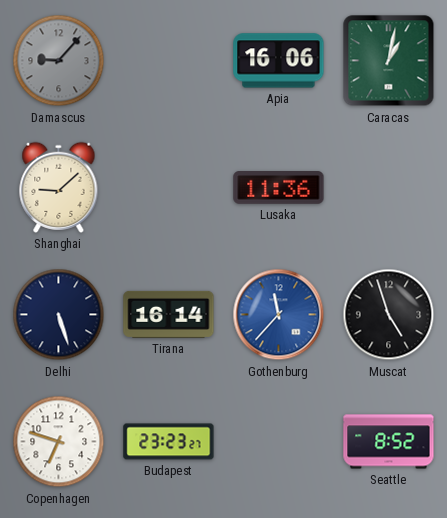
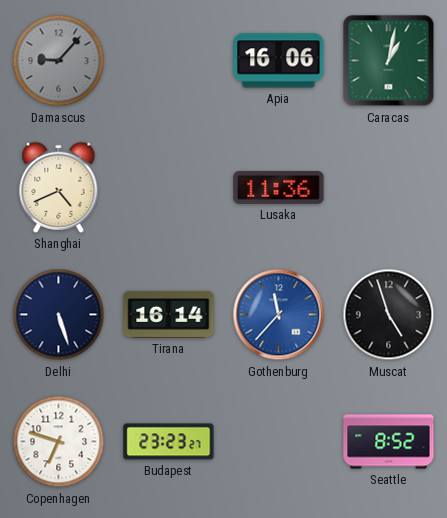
Shanghai: 9:08 -> 4:41 (59, 187)
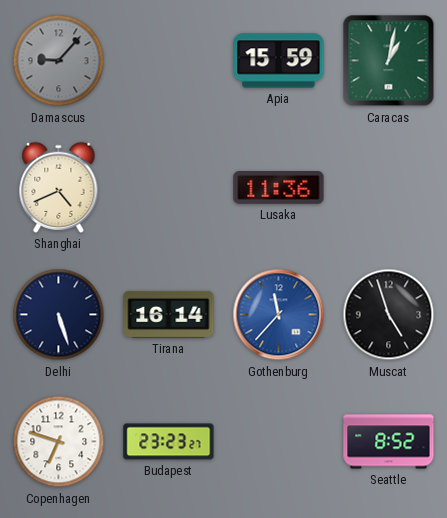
Apia: 16:06 -> 15:59 (279, 61)
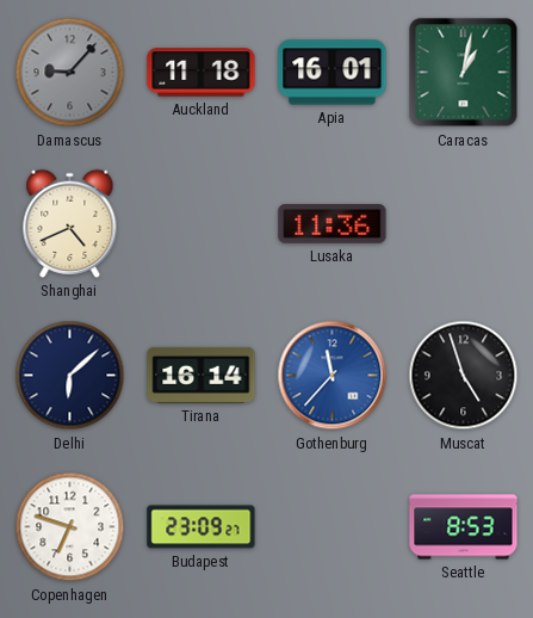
Auckland: none -> 11:18 (202, 73)
Apia: 15:59 -> 16:01 (333, 73)
Delhi: 5:27 -> 6:08 (70, 376)
Budapest: 23:23 -> 23:09 (202, 527)
Seattle: 8:52 -> 8:53 (464, 527)
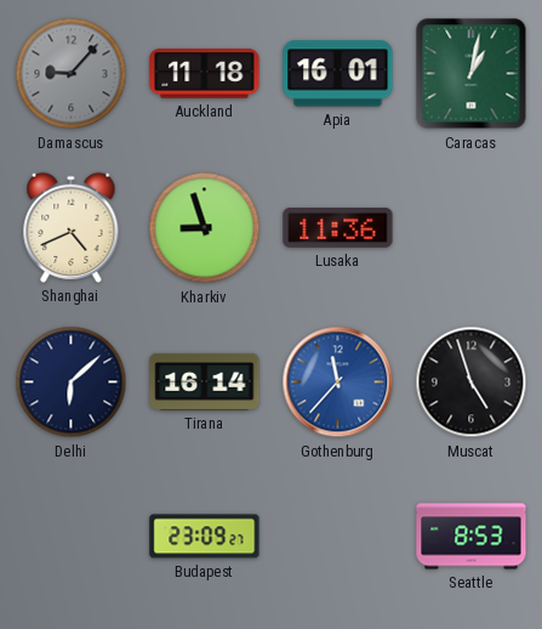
Kharkiv: none -> 8:57 (205, 228)
Copenhagen: 6:48 -> none (70, 527)
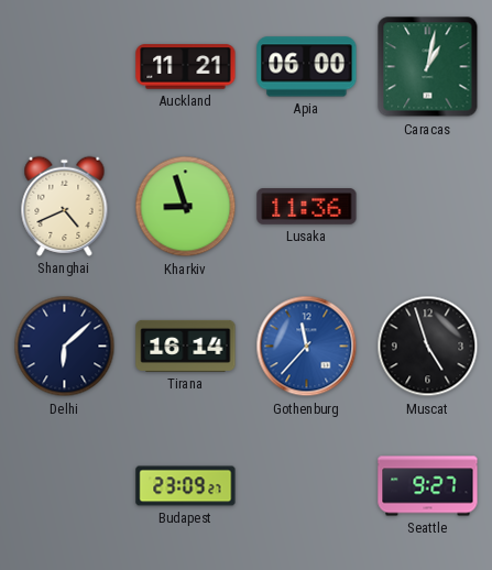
Damascus: 9:07 -> none (72, 74)
Auckland: 11:18 -> 11:21 (186, 67)
Apia: 16:01 -> 06:00 (307, 67)
Seattle: 8:53 -> 9:27 (428, 486)
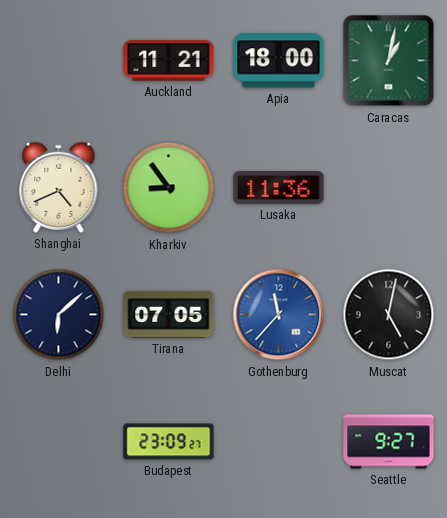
Apia: 06:00 -> 18:00 (279, 61)
Kharkiv: 8:57 -> 8:54 (169, 188)
Tirana: 16:14 -> 07:05 (169, 314)
Muscat: 4:57 -> 5:02 (389, 315)
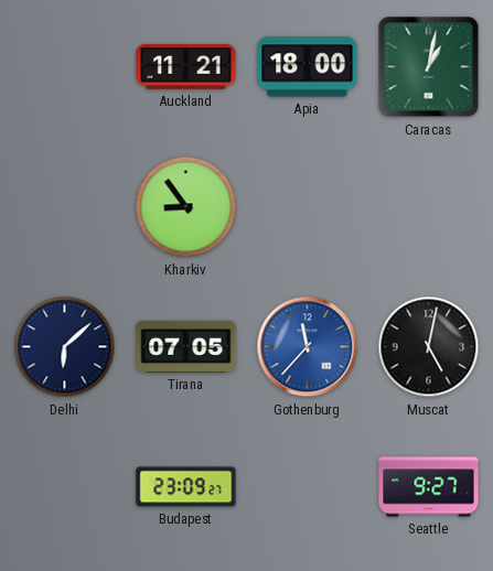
Shanghai: 4:41 -> none (59, 187)
Lusaka: 11:36 -> none (279, 188)
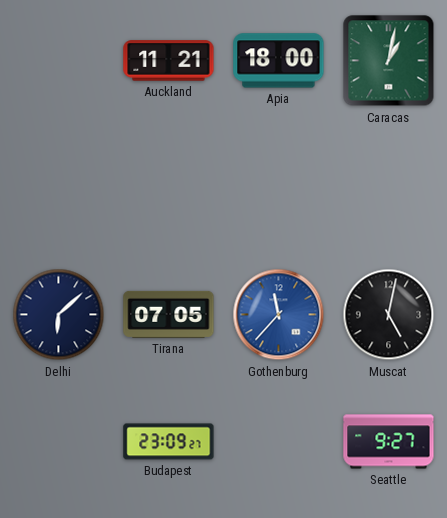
Kharkiv: 8:54 -> none (186, 207)
